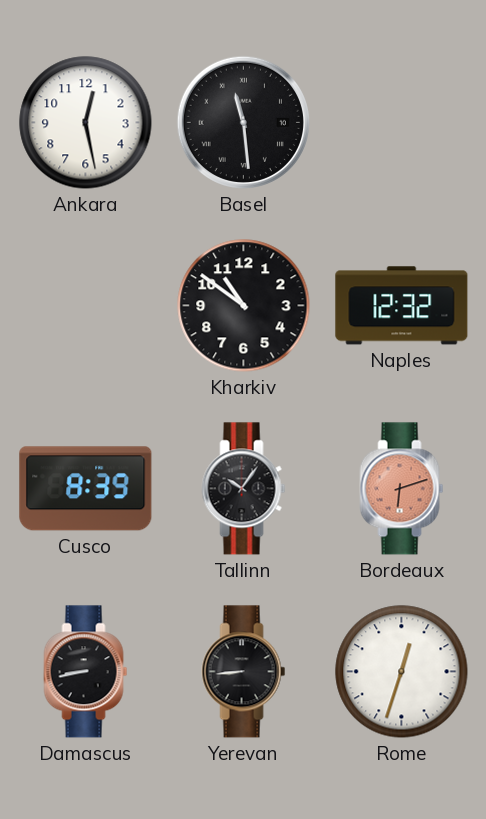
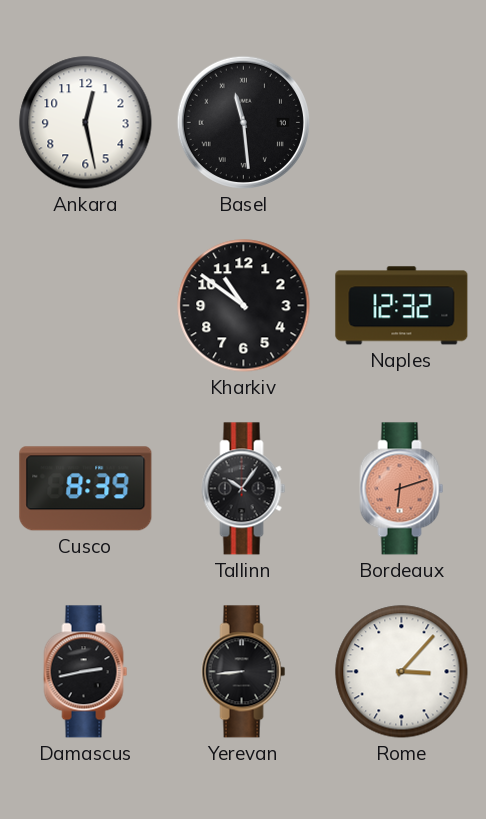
Damascus: 8:43 -> 2:43 (86, 672)
Rome: 12:33 -> 3:07 (402, 672)
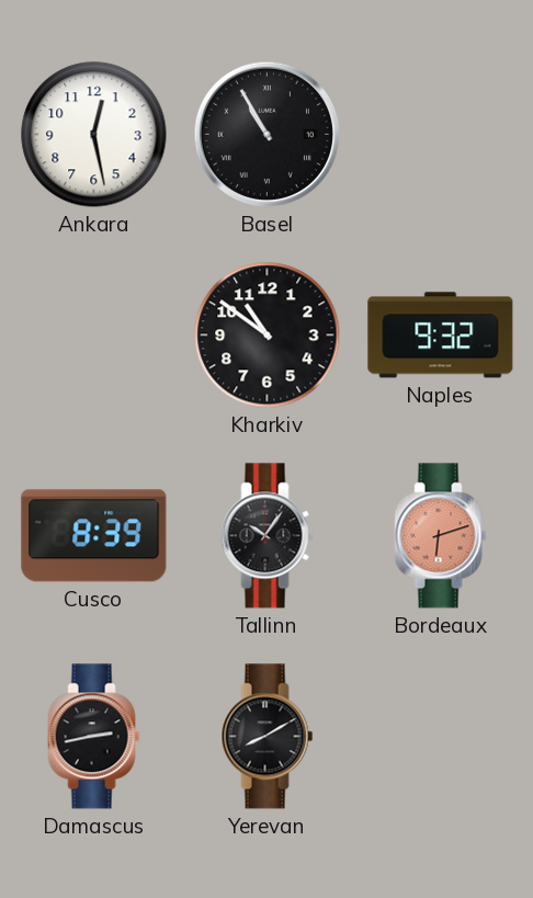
Basel: 11:29 -> 10:55 (266, 134)
Naples: 12:32 -> 9:32 (441, 336)
Yerevan: 8:44 -> 8:10 (268, 737)
Rome: 3:07 -> none (402, 672)
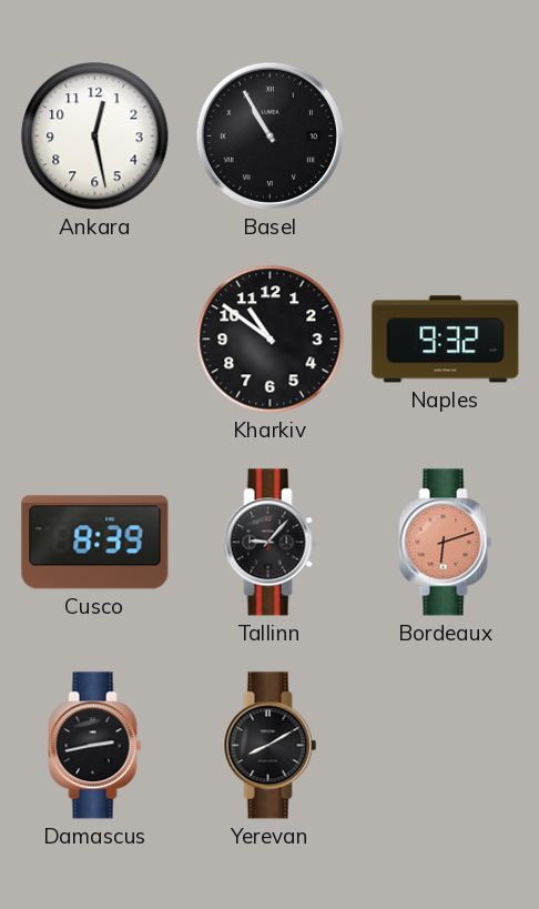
Tallinn: 10:06 -> 9:07 (271, 543)
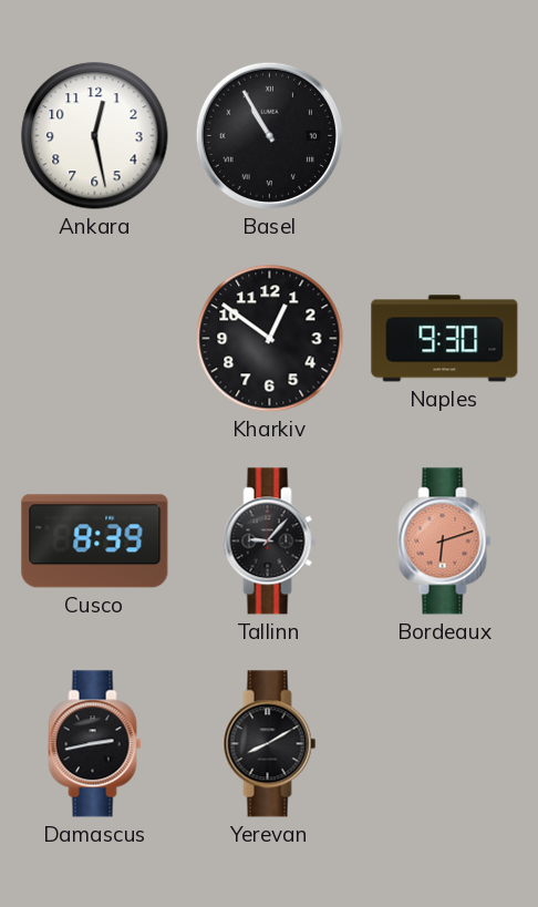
Kharkiv: 10:51 -> 12:51 (270, 339)
Naples: 9:32 -> 9:30 (445, 339)
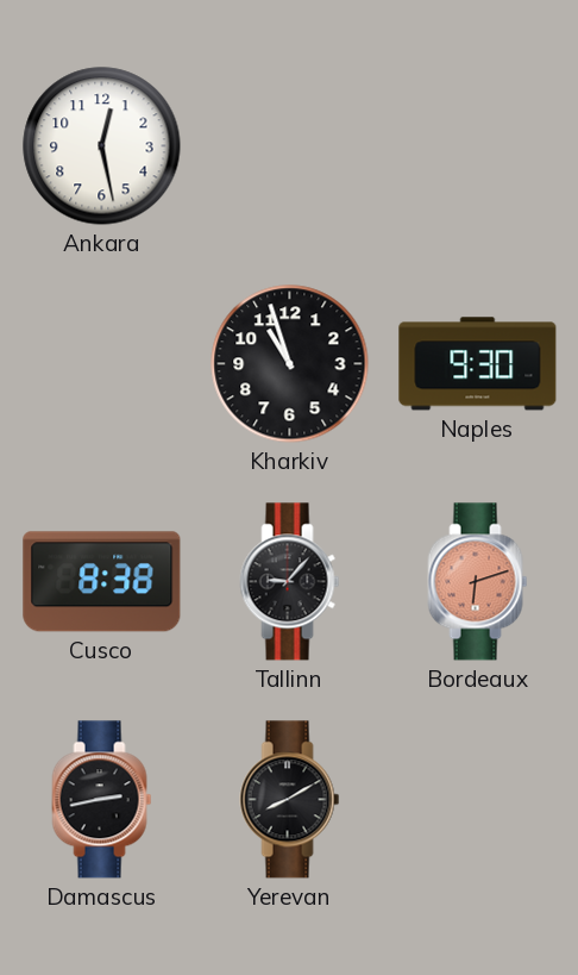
Basel: 10:55 -> none (269, 135)
Kharkiv: 12:51 -> 10:57 (290, 364)
Cusco: 8:39 -> 8:38 (102, 582)
